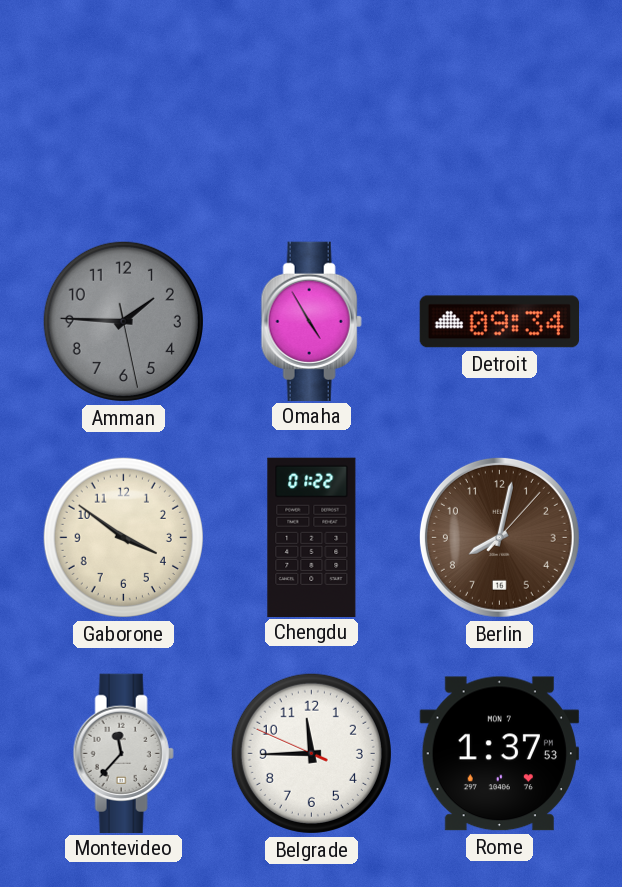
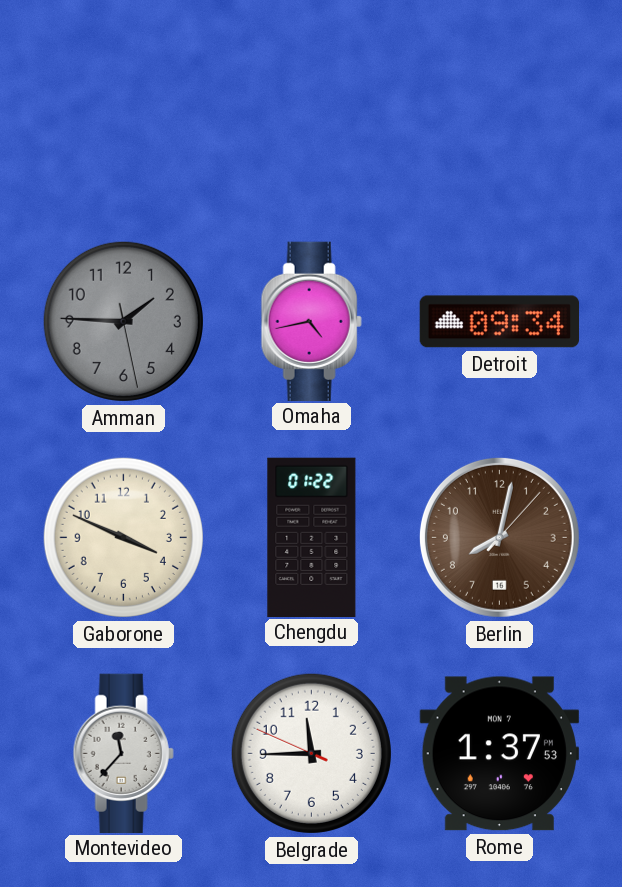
Omaha: 4:55 -> 4:43 (311, 321)
Gaborone: 3:51 -> 3:49 (123, 537)
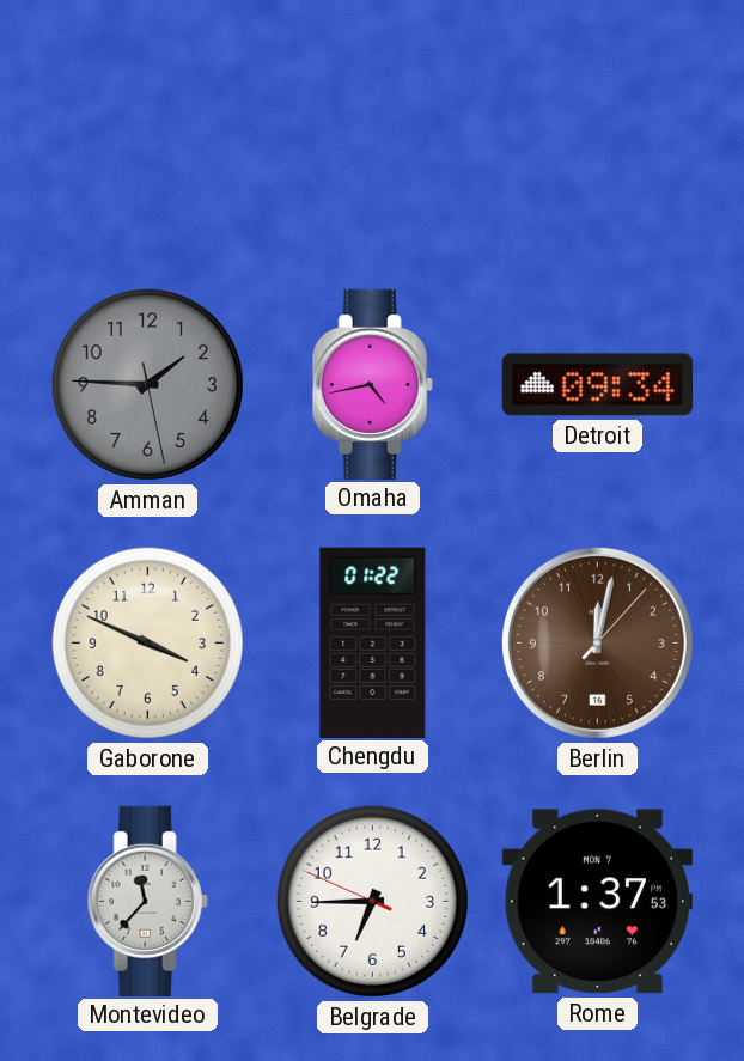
Berlin: 8:02 -> 12:02 (597, 642)
Belgrade: 11:44 -> 6:44 (372, 901)
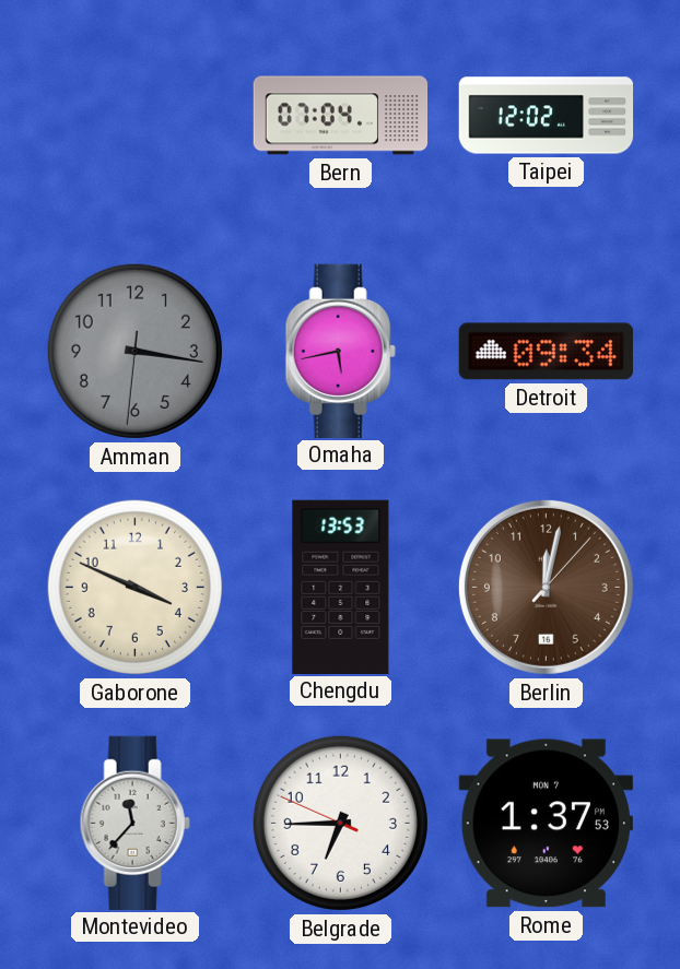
Bern: none -> 07:04 (341, 116)
Taipei: none -> 12:02 (547, 116)
Amman: 1:45 -> 3:16 (134, 351)
Omaha: 4:43 -> 5:43 (340, 351)
Chengdu: 01:22 -> 13:53 (341, 587)
